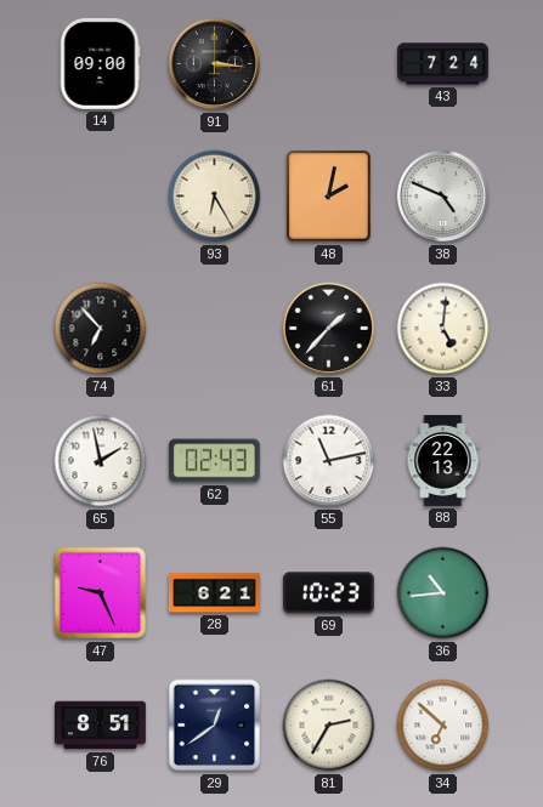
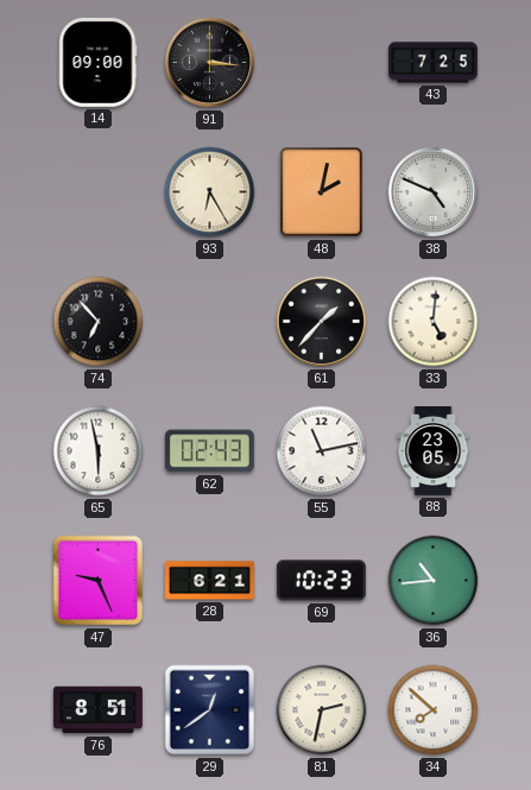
43: 7:24 -> 7:25 (434, 63)
65: 1:58 -> 5:58 (99, 451)
88: 22:13 -> 23:05 (434, 451)
81: 2:35 -> 2:32 (322, 710)
34: 6:52 -> 7:52 (434, 710)
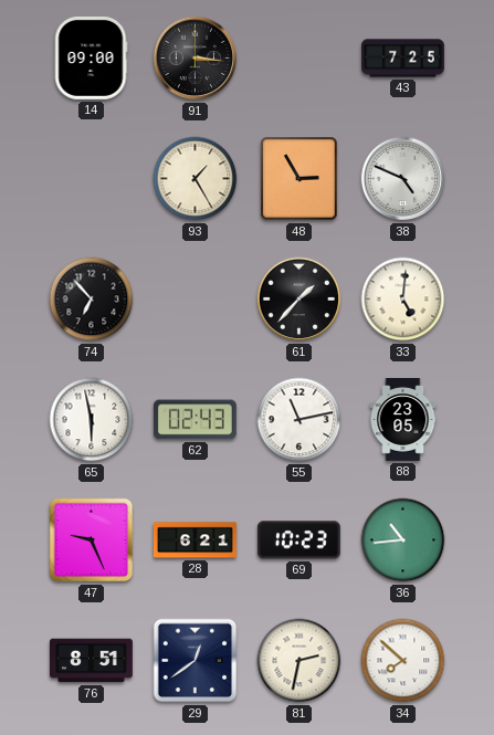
93: 6:25 -> 1:25 (196, 179)
48: 2:02 -> 2:55 (299, 179)
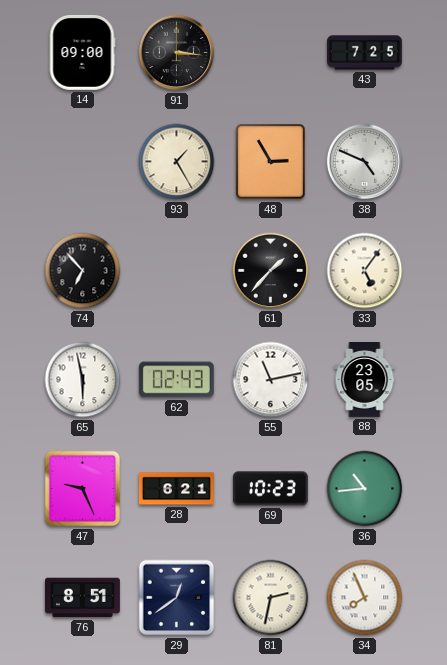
33: 5:01 -> 5:06 (365, 271)
34: 7:52 -> 7:56 (365, 598)
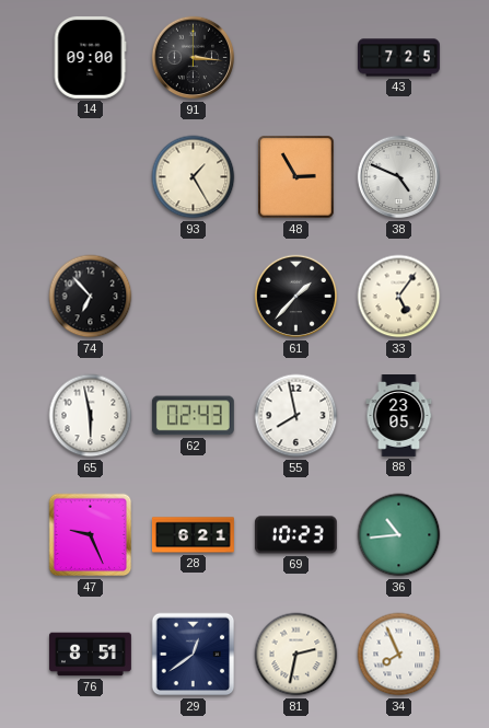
55: 11:13 -> 7:58 (296, 416)
